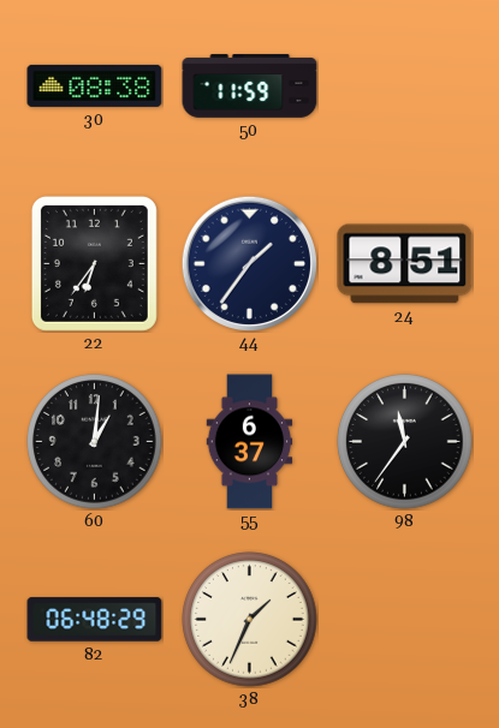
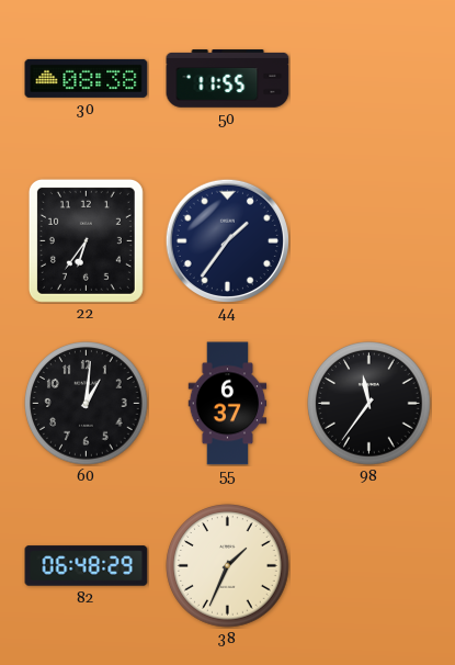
50: 11:59 -> 11:55 (228, 79)
24: 8:51 -> none (405, 264)
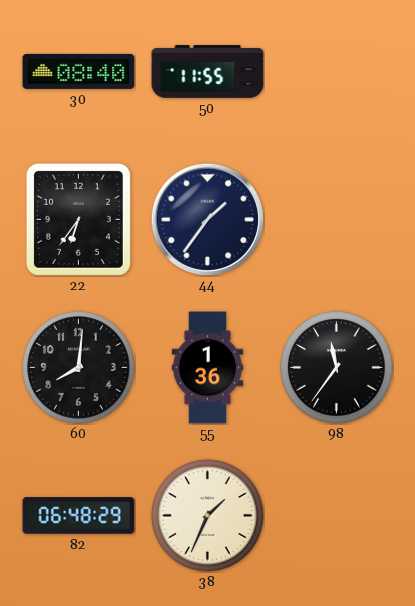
30: 08:38 -> 08:40 (79, 71)
60: 1:01 -> 8:01 (79, 368)
55: 6:37 -> 1:36 (208, 368)
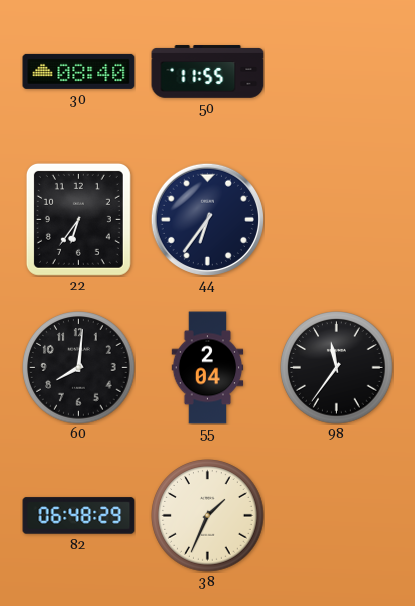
44: 1:36 -> 6:36 (207, 219)
55: 1:36 -> 2:04 (208, 368)
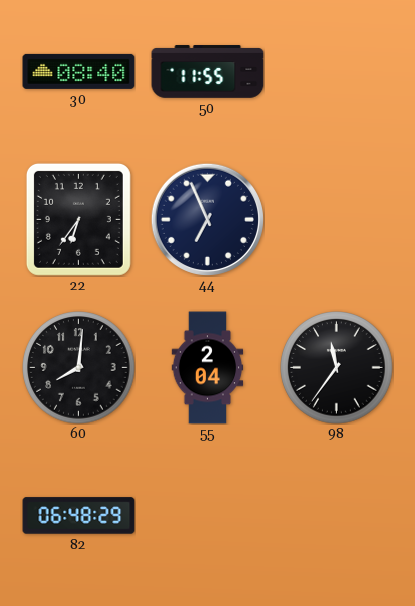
44: 6:36 -> 6:56 (207, 219)
38: 1:34 -> none (208, 516)
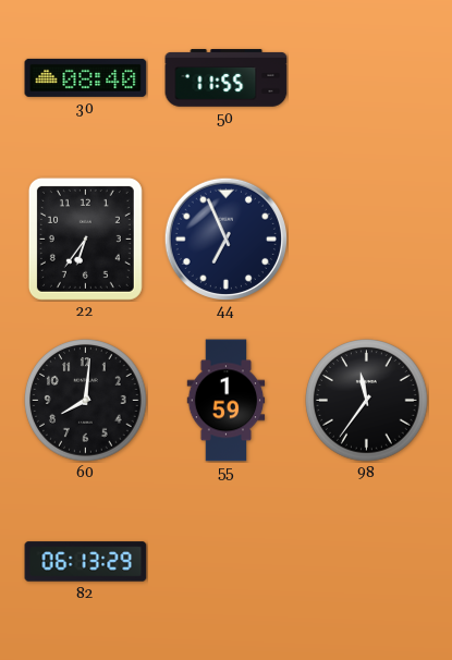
55: 2:04 -> 1:59 (227, 401)
82: 06:48 -> 06:13 (86, 562)
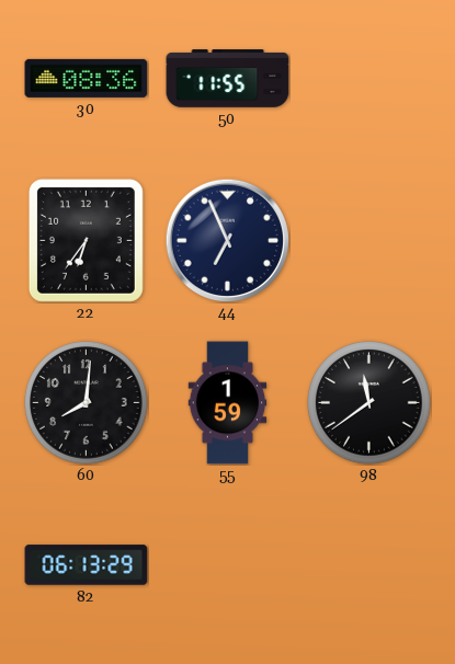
30: 08:40 -> 08:36 (87, 78)
98: 11:36 -> 11:39 (369, 403)
